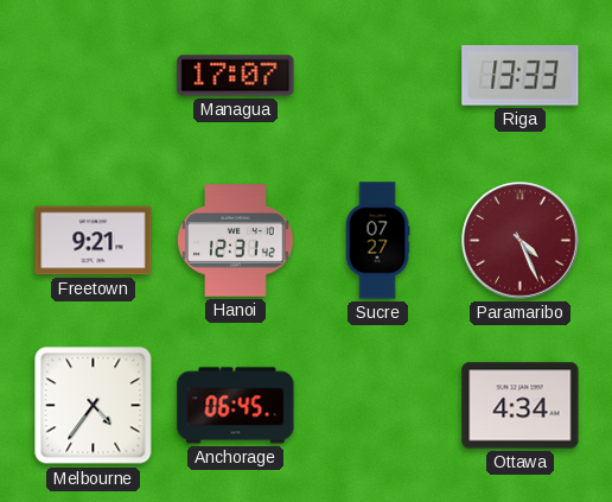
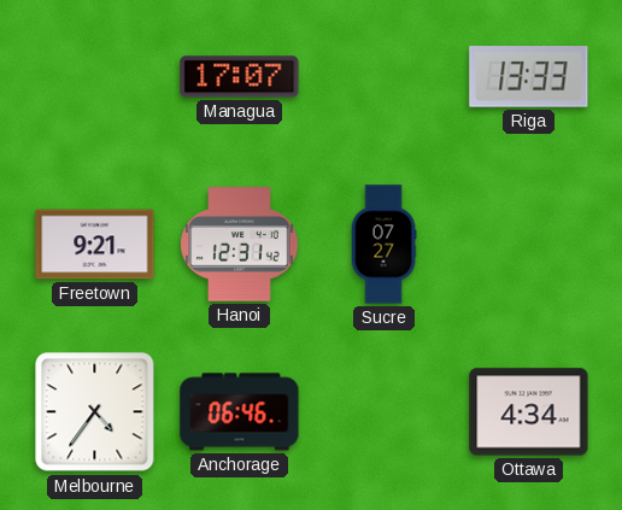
Paramaribo: 4:26 -> none (521, 241)
Anchorage: 06:45 -> 06:46 (240, 412)
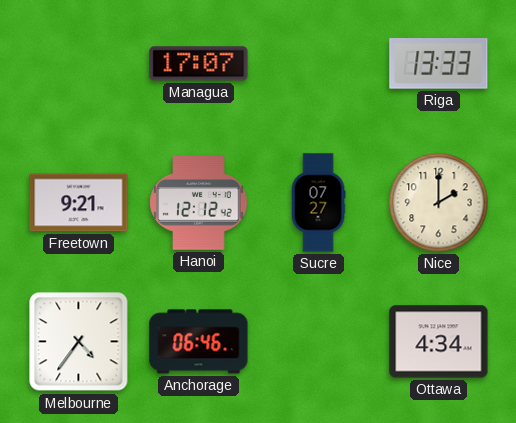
Hanoi: 12:31 -> 12:12 (199, 203)
Nice: none -> 2:00 (439, 203)
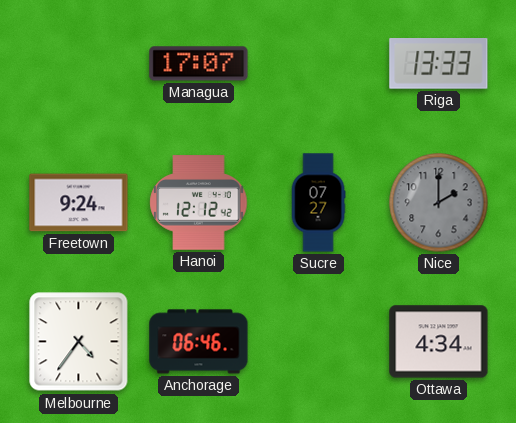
Freetown: 9:21 -> 9:24 (79, 203)
Nice dial: cream -> grey (439, 203)
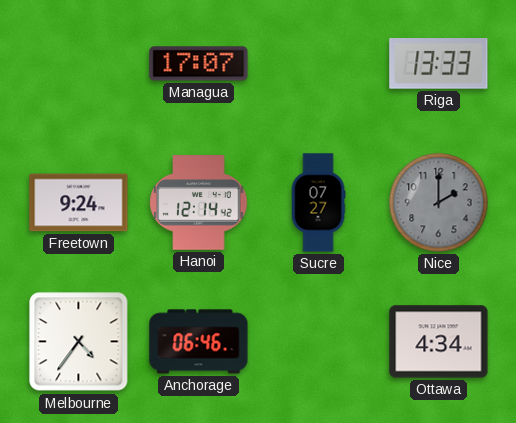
Hanoi: 12:12 -> 12:14 (199, 203)
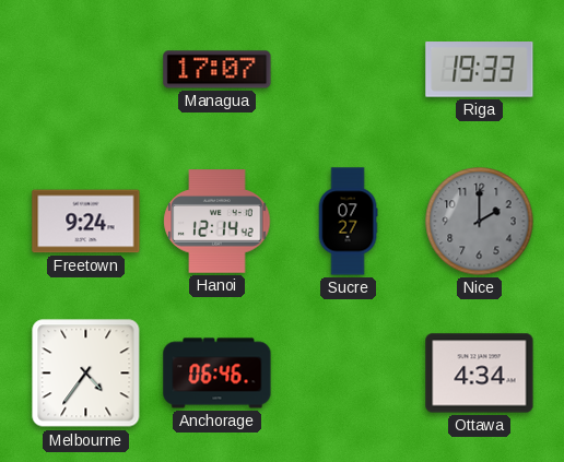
Riga: 13:33 -> 19:33 (480, 70)
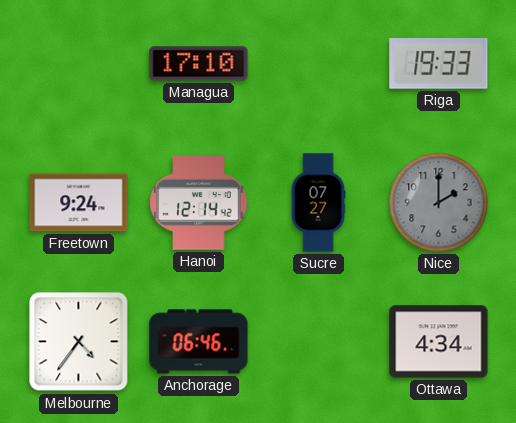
Managua: 17:07 -> 17:10 (199, 64)
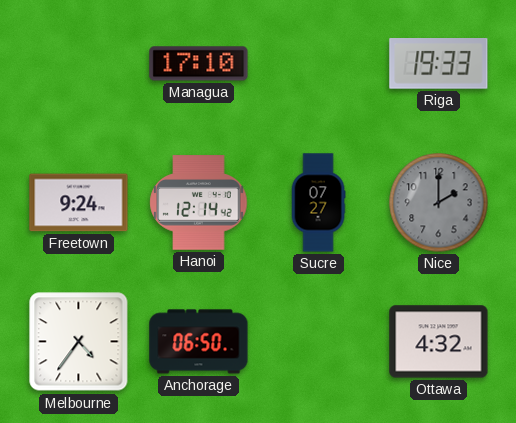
Anchorage: 06:46 -> 06:50 (199, 342)
Ottawa: 4:34 -> 4:32 (439, 342)
